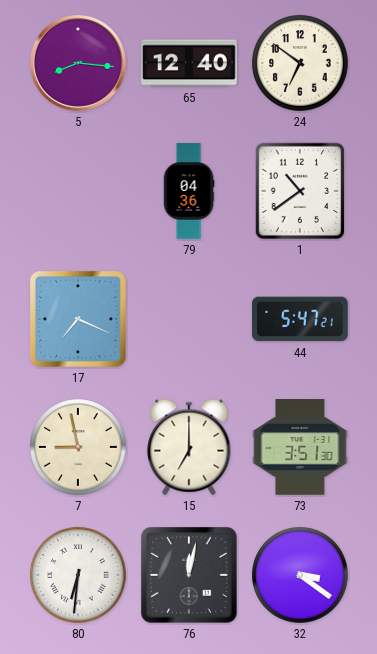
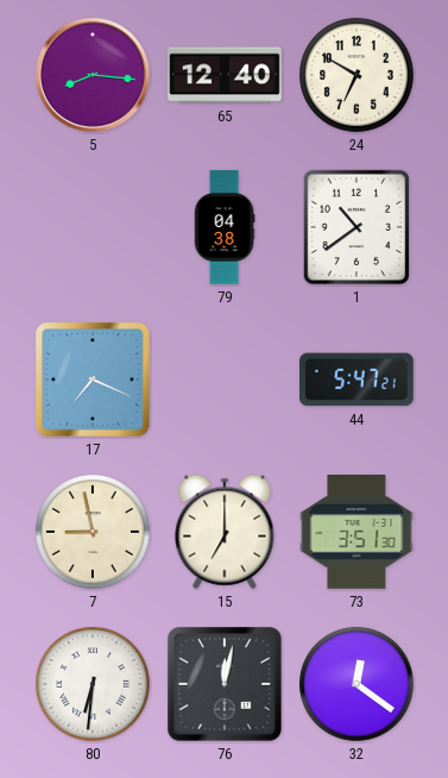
24: 6:51 -> 6:50 (356, 75)
79: 04:36 -> 04:38 (225, 227)
32: 3:21 -> 12:21 (356, 684)
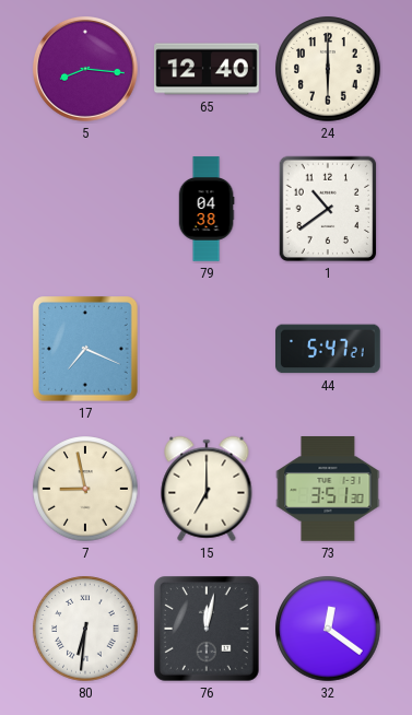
24: 6:50 -> 6:00 (328, 69)
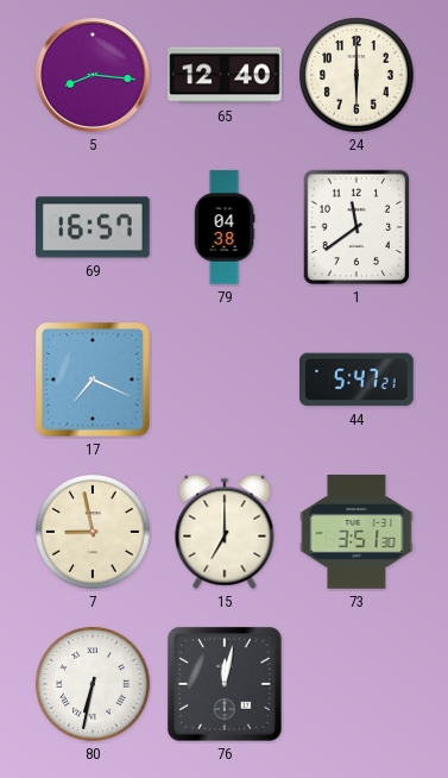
69: none -> 16:57 (93, 227)
1: 10:39 -> 11:39 (356, 227)
80: 6:31 -> 6:32 (93, 684)
32: 12:21 -> none (328, 629)
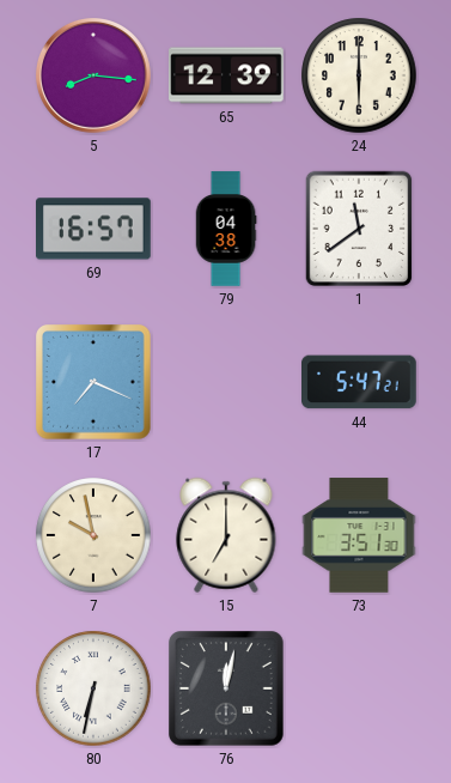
65: 12:40 -> 12:39 (226, 75)
7: 8:58 -> 9:58 (93, 535)
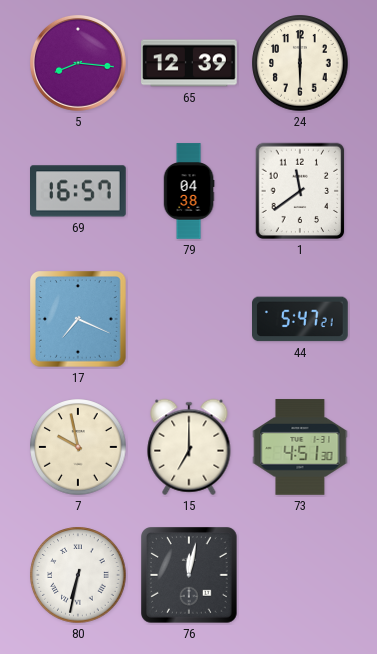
73: 3:51 -> 4:51 (300, 447)
